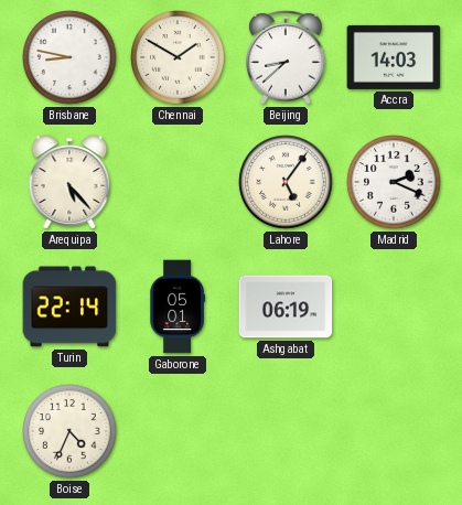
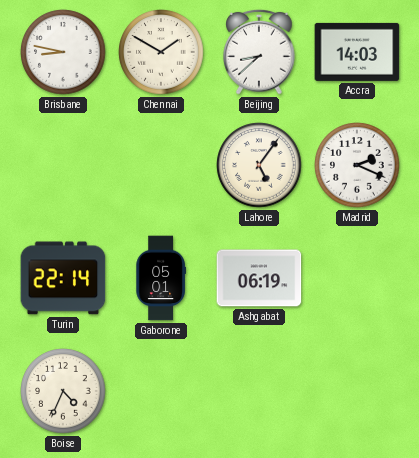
Arequipa: 5:23 -> none (69, 182)
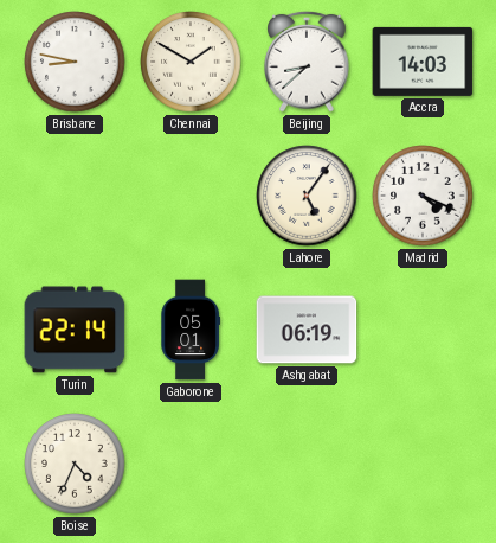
Madrid: 2:19 -> 4:19 (423, 196)
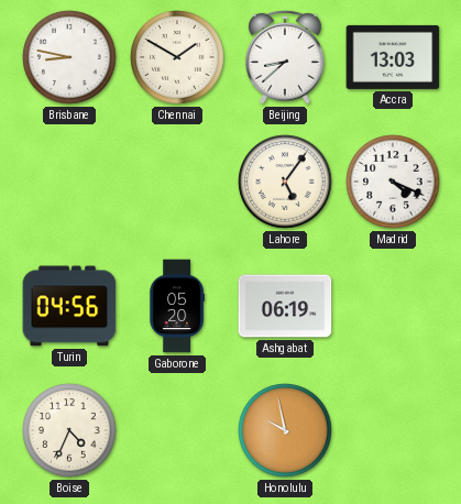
Accra: 14:03 -> 13:03 (393, 57)
Turin: 22:14 -> 04:56 (69, 306)
Gaborone: 05:01 -> 05:20 (177, 306)
Honolulu: none -> 9:58 (285, 430)
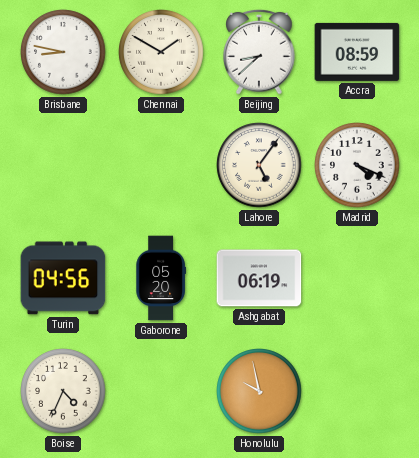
Accra: 13:03 -> 08:59 (357, 52)
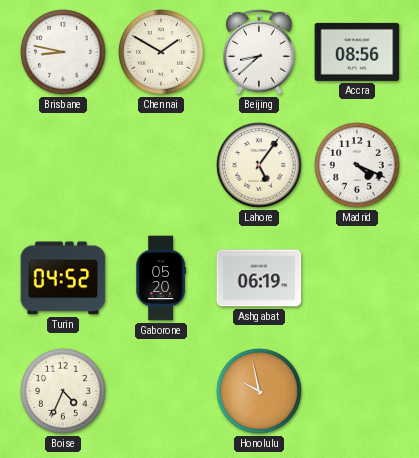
Accra: 08:59 -> 08:56 (357, 52)
Turin: 04:56 -> 04:52 (63, 278)
